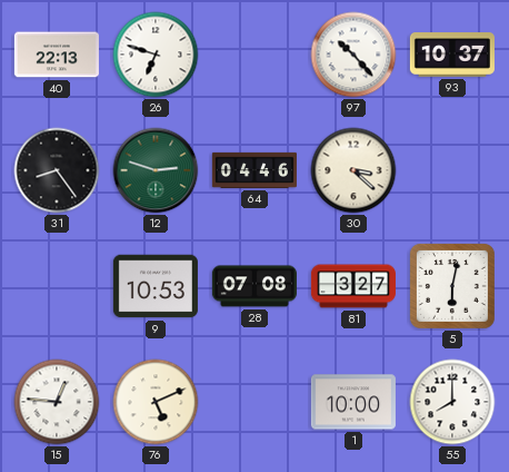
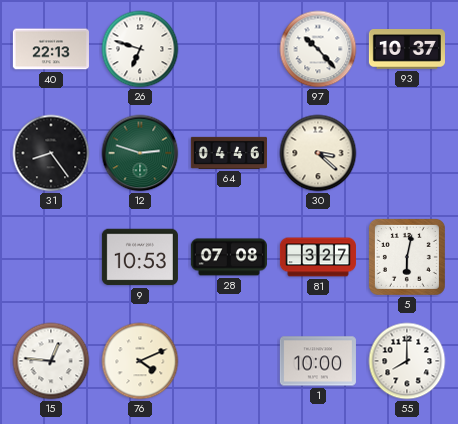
76: 5:11 -> 4:11 (140, 361)
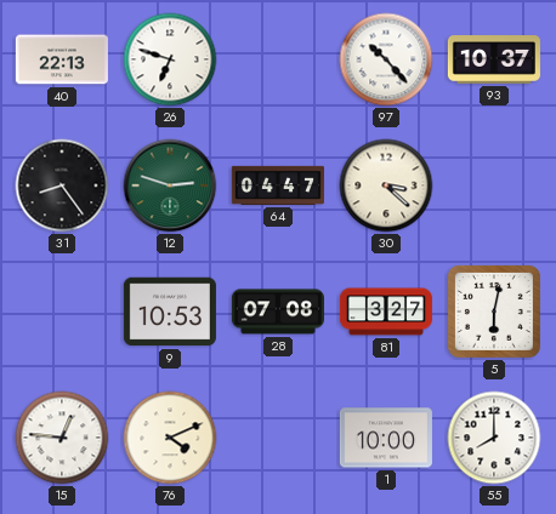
64: 04:46 -> 04:47 (278, 185)
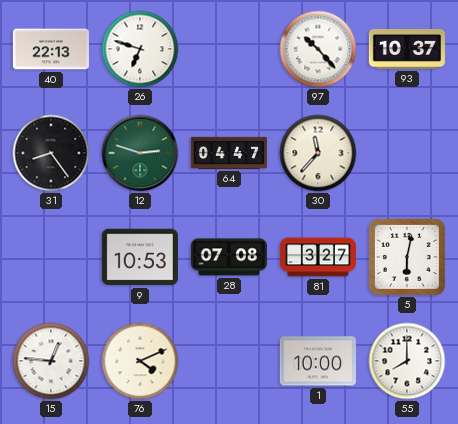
30: 3:22 -> 11:37 (318, 153)
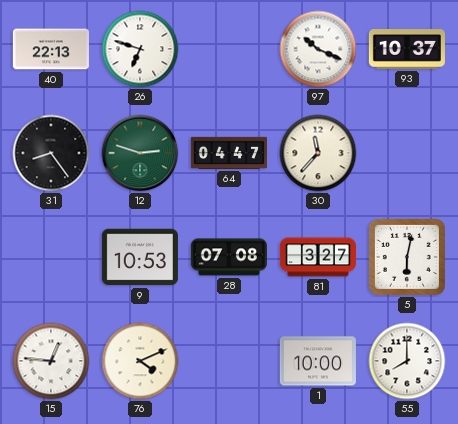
97: 10:23 -> 10:19 (318, 49)
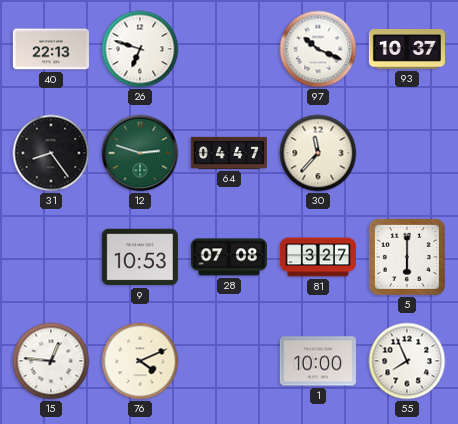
5: 6:02 -> 6:00 (407, 257)
55: 8:00 -> 7:56 (407, 361)
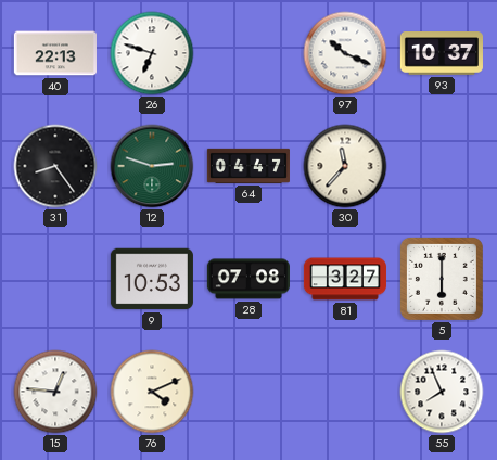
1: 10:00 -> none (318, 361)
